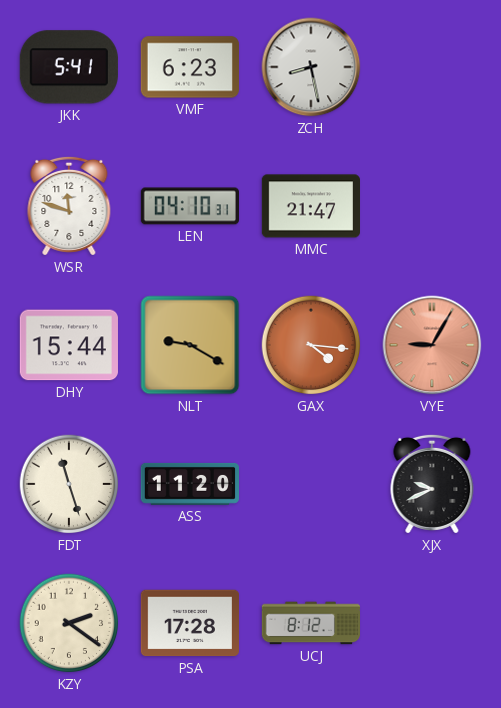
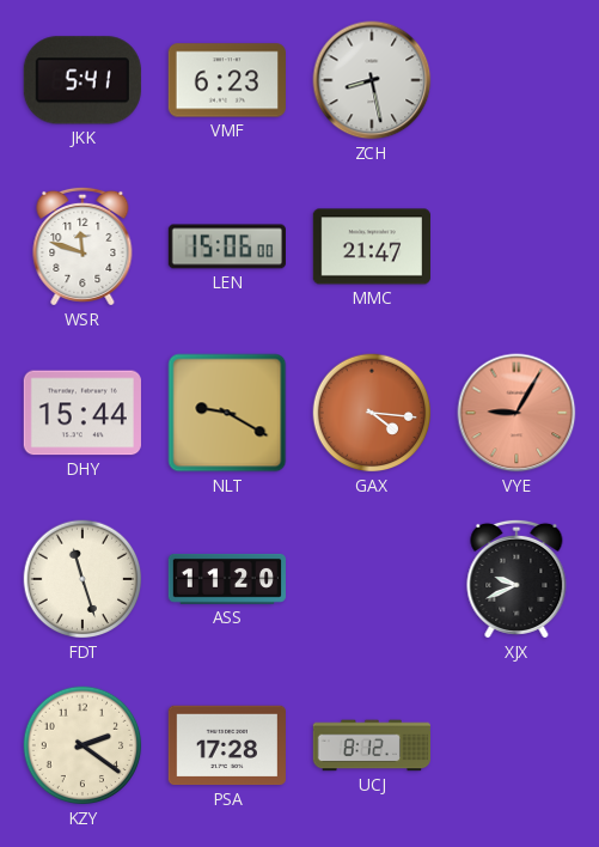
LEN: 04:10 -> 15:06 (226, 246)
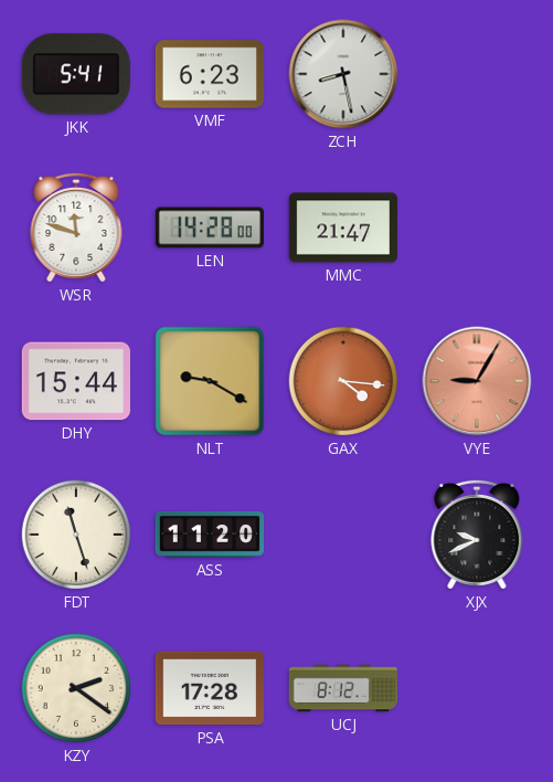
LEN: 15:06 -> 14:28 (209, 228)
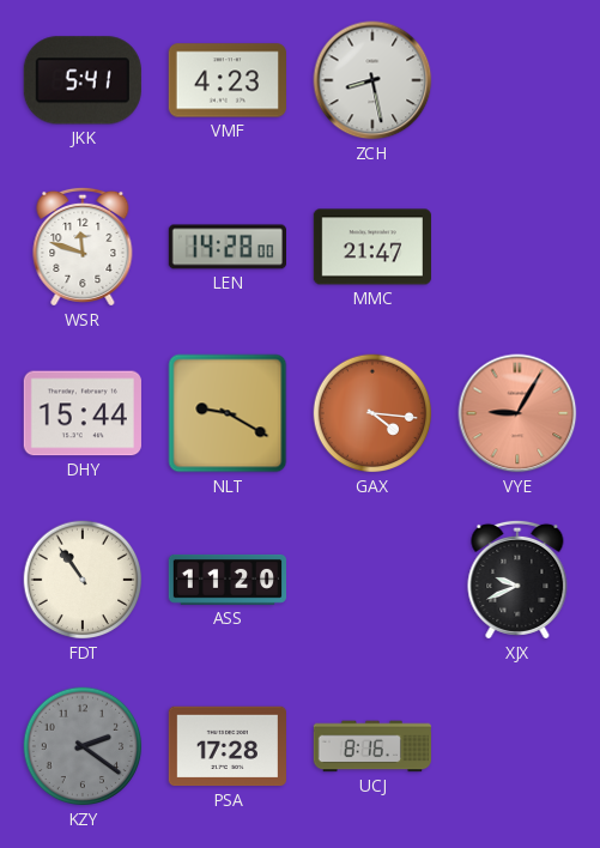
VMF: 6:23 -> 4:23 (228, 80)
FDT: 11:27 -> 10:54 (83, 580)
KZY dial: cream -> grey (83, 746)
UCJ: 8:12 -> 8:16 (371, 746)
